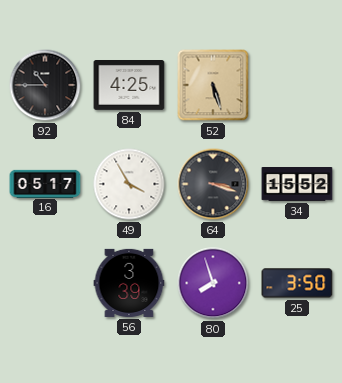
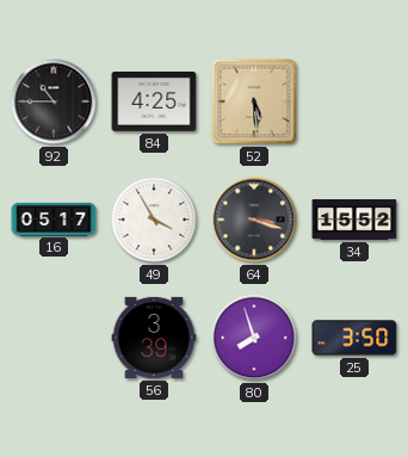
52: 5:27 -> 5:29 (254, 101)
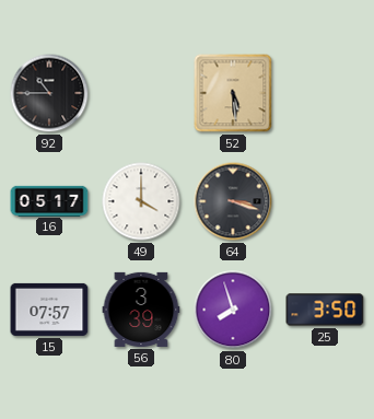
84: 4:25 -> none (154, 103)
49: 3:55 -> 4:00 (141, 201)
34: 15:52 -> none (354, 221)
15: none -> 07:57 (49, 310)
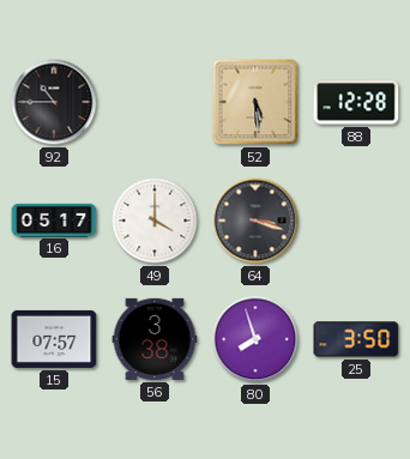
88: none -> 12:28 (356, 102)
56: 3:39 -> 3:38 (155, 339)
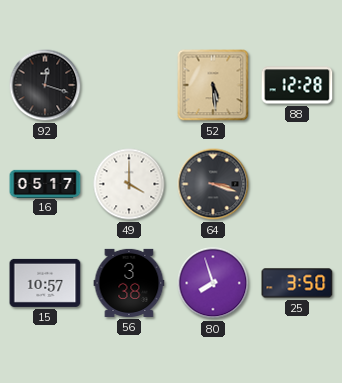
92: 10:45 -> 12:18 (45, 85)
15: 07:57 -> 10:57 (45, 283)
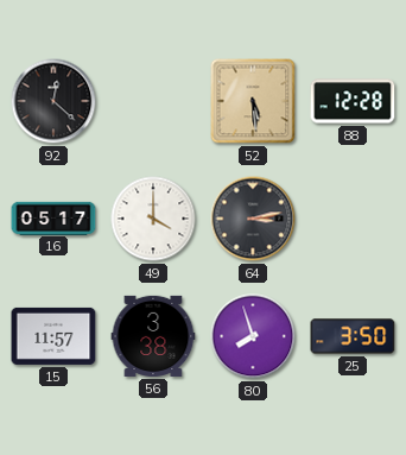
92: 12:18 -> 12:22 (53, 101)
64: 3:18 -> 3:13 (253, 219)
15: 10:57 -> 11:57 (53, 336)
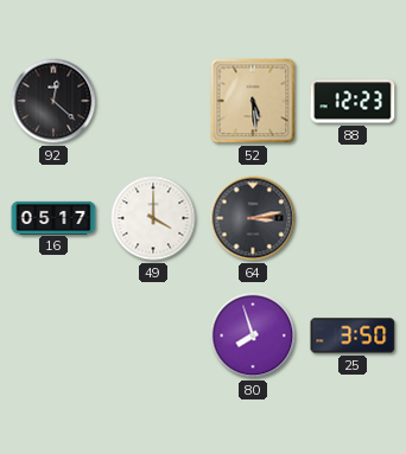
88: 12:28 -> 12:23 (353, 101)
15: 11:57 -> none (53, 336)
56: 3:38 -> none (153, 336)
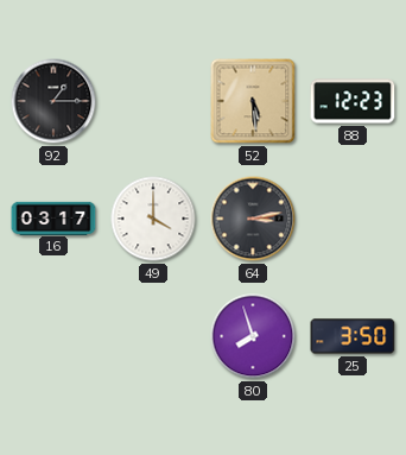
92: 12:22 -> 1:15 (53, 101)
16: 05:17 -> 03:17 (53, 217)
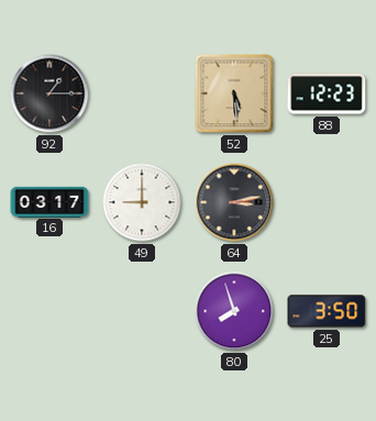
49: 4:00 -> 9:00 (142, 202)
